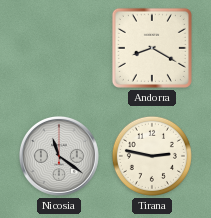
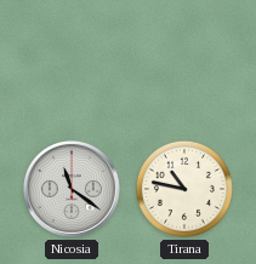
Andorra: 8:20 -> none (152, 48)
Tirana: 2:47 -> 10:47 (184, 189)
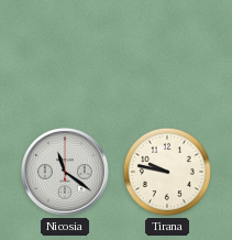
Tirana: 10:47 -> 9:47 (167, 172)
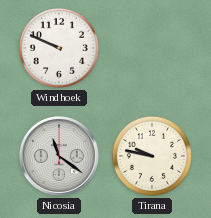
Windhoek: none -> 9:49 (59, 48)
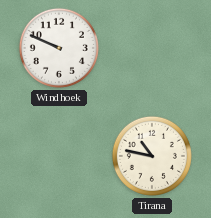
Nicosia: 11:21 -> none (59, 156)
Tirana: 9:47 -> 10:47 (152, 156)
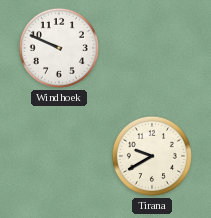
Tirana: 10:47 -> 9:40 (152, 156)
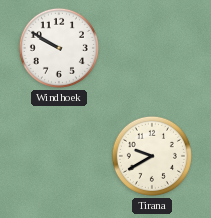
Windhoek: 9:49 -> 9:50 (59, 48)
